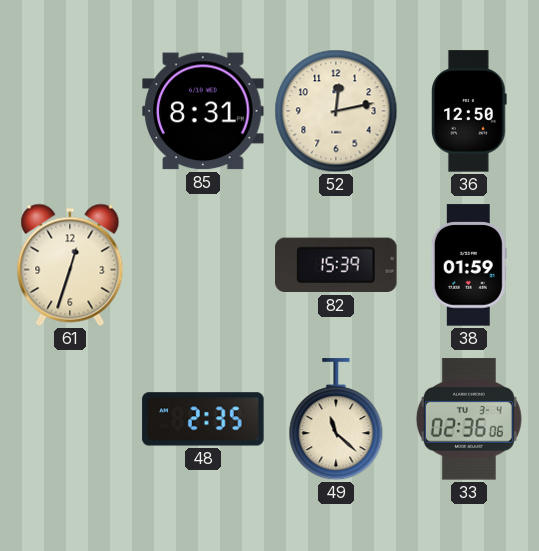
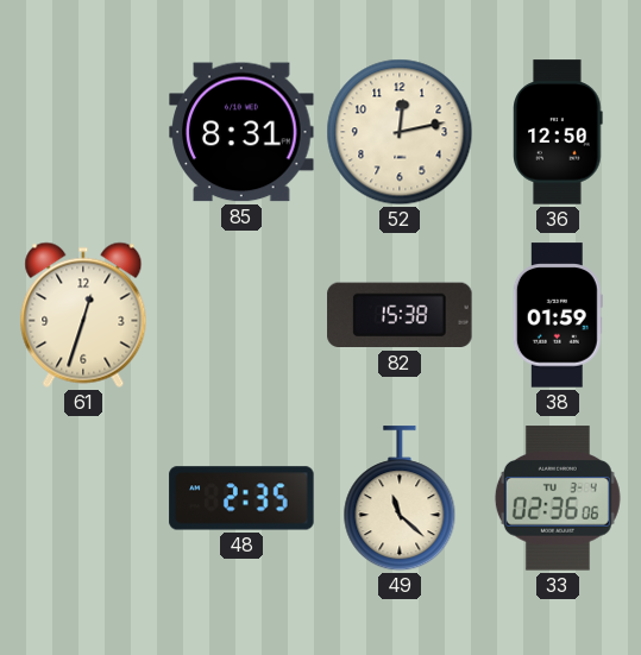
82: 15:39 -> 15:38 (400, 315)
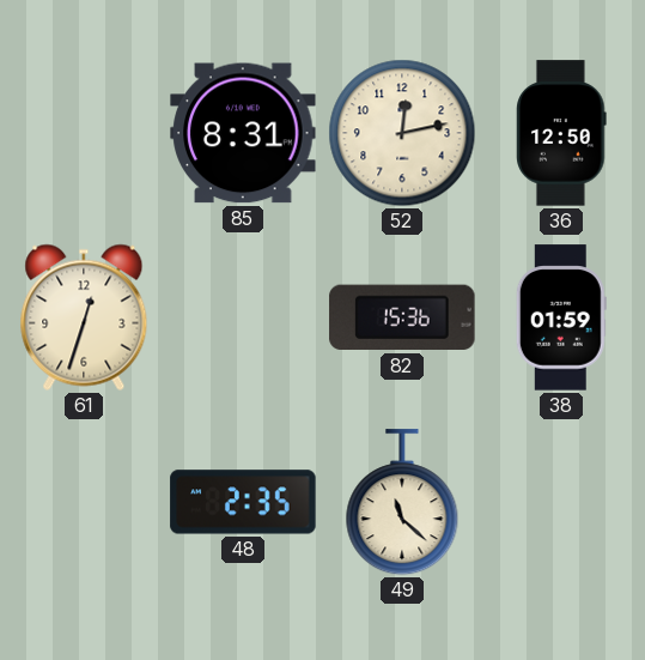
82: 15:38 -> 15:36 (402, 317)
33: 02:36 -> none (558, 498)
